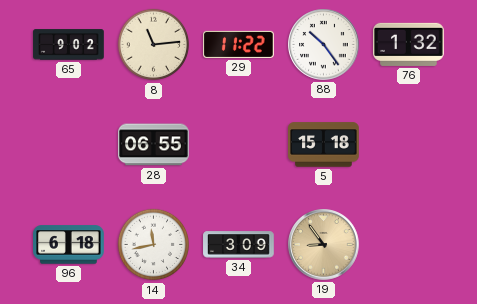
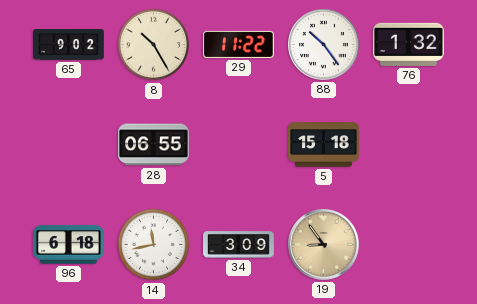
8: 11:14 -> 10:25 (154, 45)
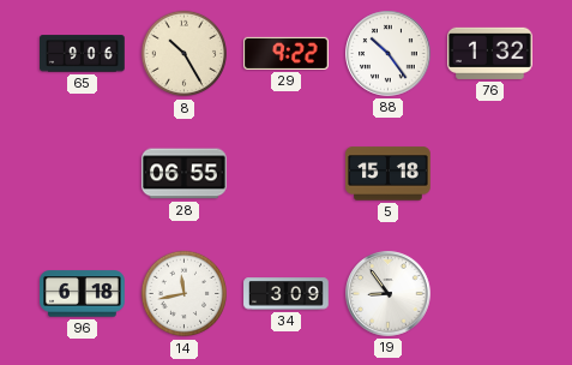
65: 9:02 -> 9:06 (83, 54)
29: 11:22 -> 9:22 (287, 53)
19 dial: champagne -> white (389, 294)
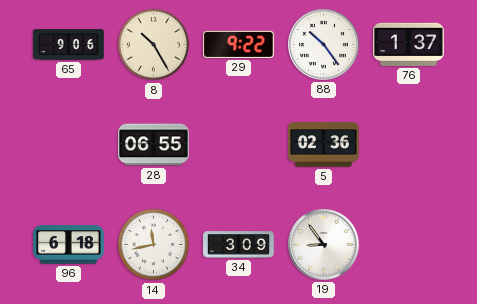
76: 1:32 -> 1:37 (409, 44)
5: 15:18 -> 02:36 (324, 145)
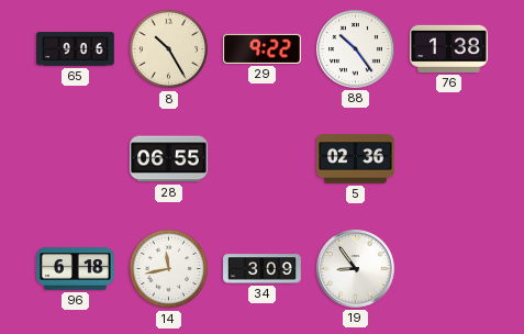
76: 1:37 -> 1:38 (449, 48)
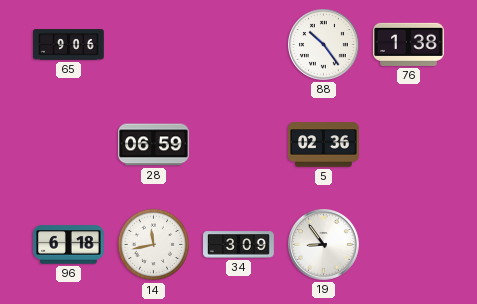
8: 10:25 -> none (169, 49)
29: 9:22 -> none (263, 48)
28: 06:55 -> 06:59 (154, 145)
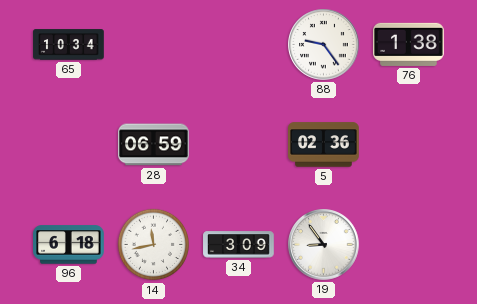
65: 9:06 -> 10:34 (69, 45)
88: 10:24 -> 9:24 (324, 45)
